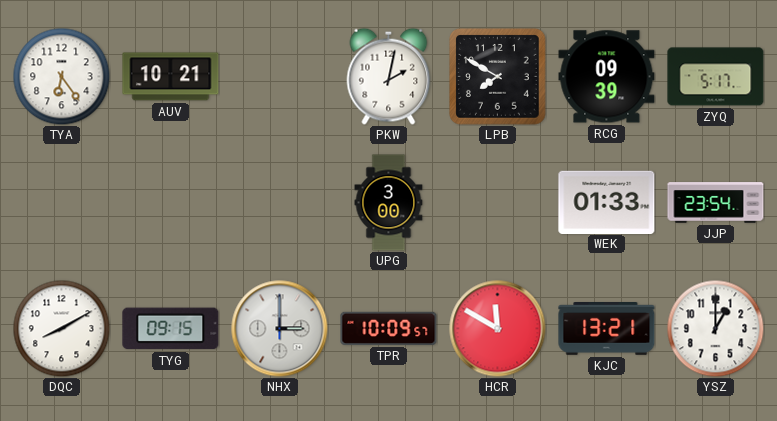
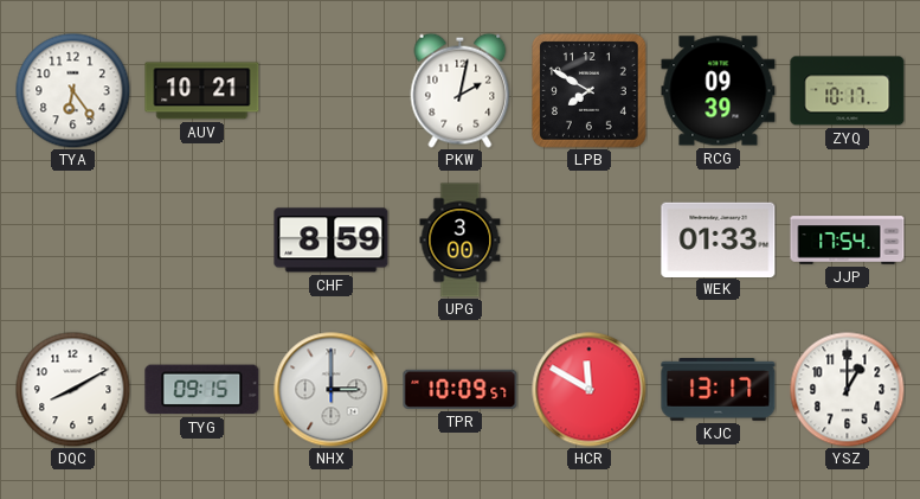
ZYQ: 5:17 -> 10:17 (848, 91)
CHF: none -> 8:59 (332, 241)
JJP: 23:54 -> 17:54 (848, 241)
KJC: 13:21 -> 13:17 (719, 390)
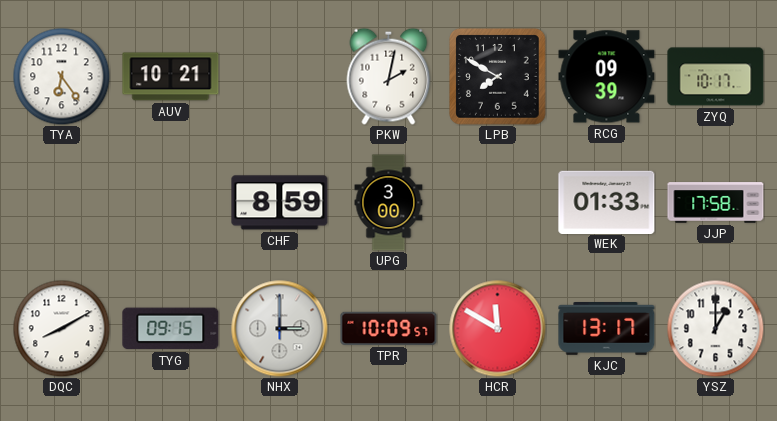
JJP: 17:54 -> 17:58 (716, 203)
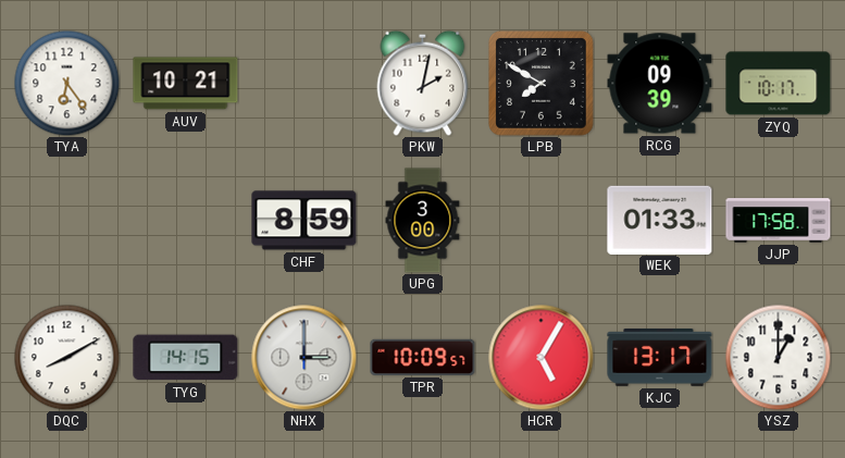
TYG: 09:15 -> 14:15 (186, 358)
HCR: 11:50 -> 5:05 (542, 358)
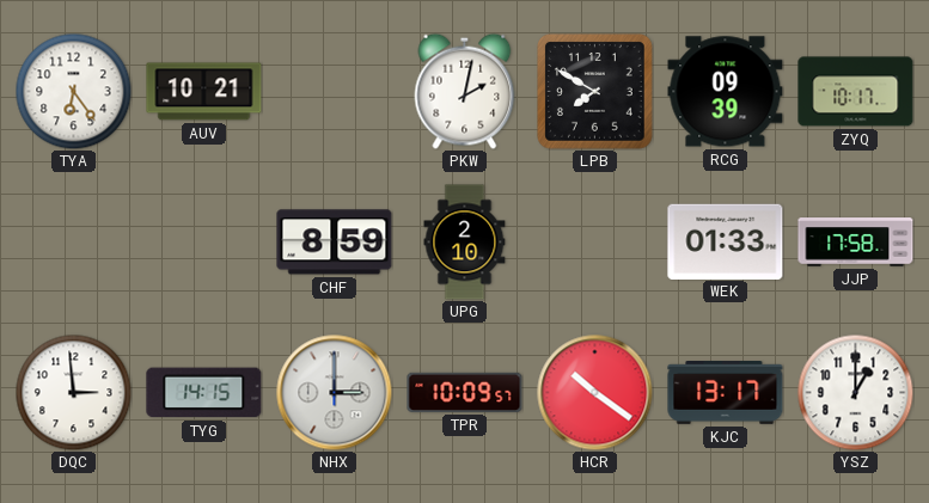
UPG: 3:00 -> 2:10 (465, 243)
DQC: 8:10 -> 2:59 (73, 392)
HCR: 5:05 -> 10:21 (595, 393)
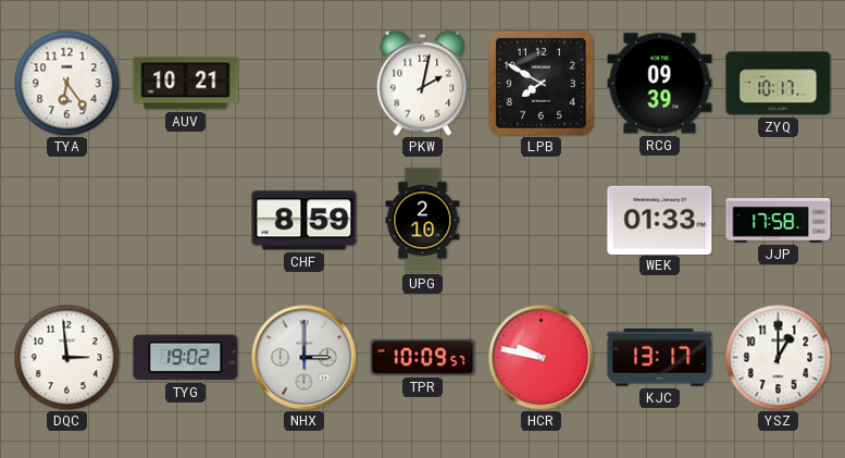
TYG: 14:15 -> 19:02 (186, 358)
HCR: 10:21 -> 9:47 (542, 358)
